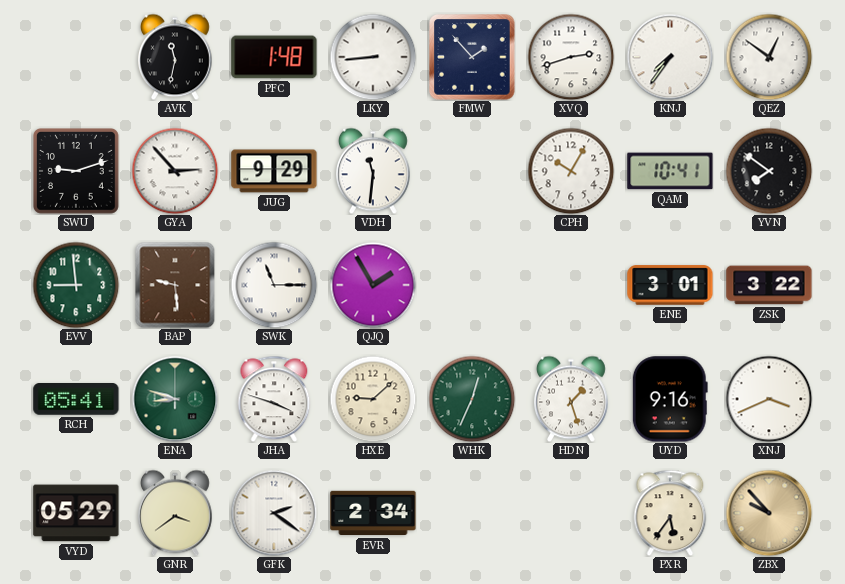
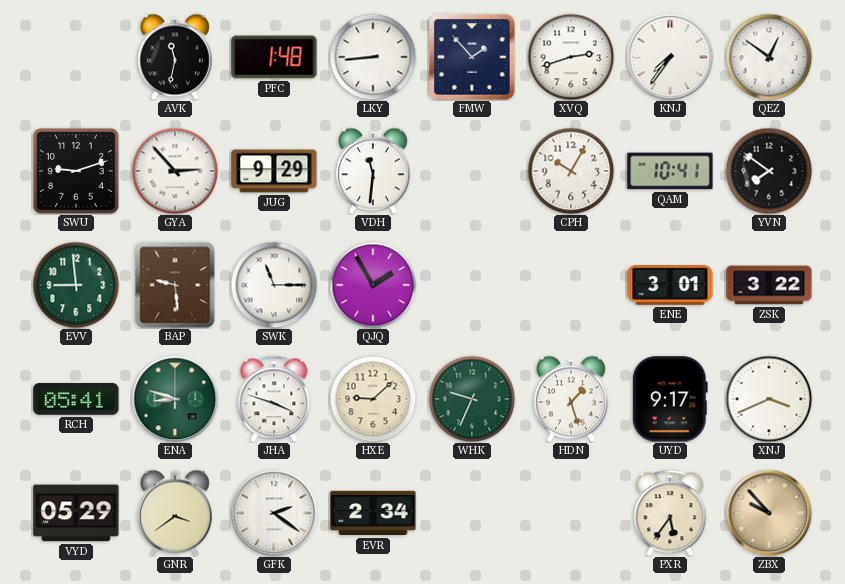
WHK: 12:34 -> 9:34 (472, 399)
UYD: 9:16 -> 9:17 (670, 399)
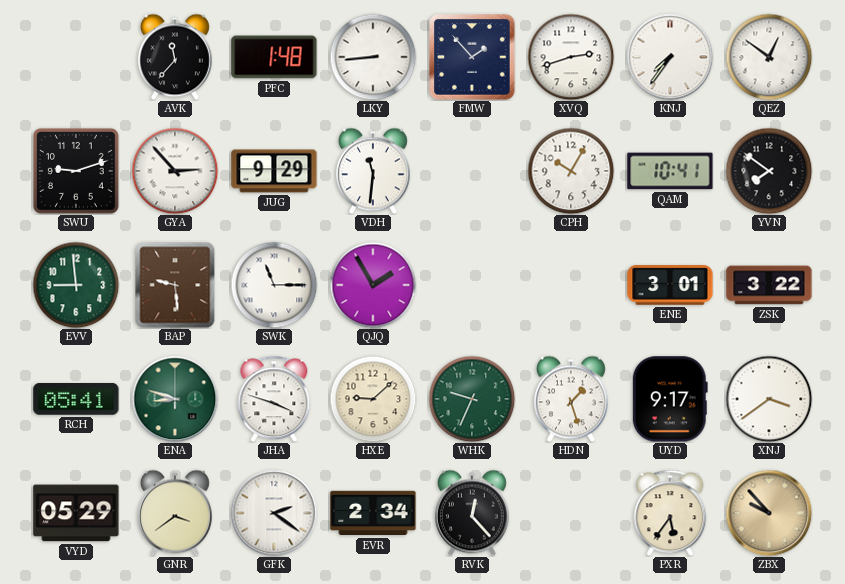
AVK: 11:32 -> 11:37 (175, 57)
XNJ: 3:41 -> 3:39 (769, 399)
RVK: none -> 12:23 (472, 513)
